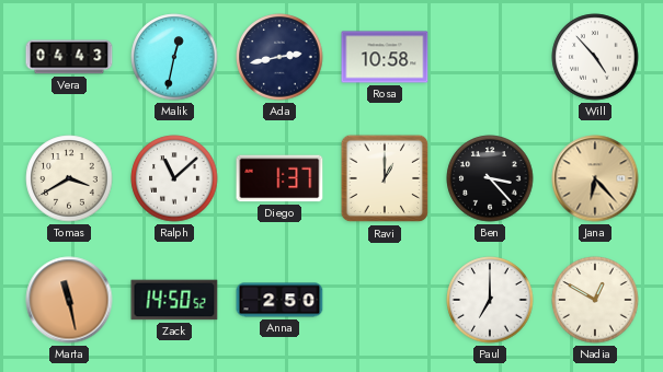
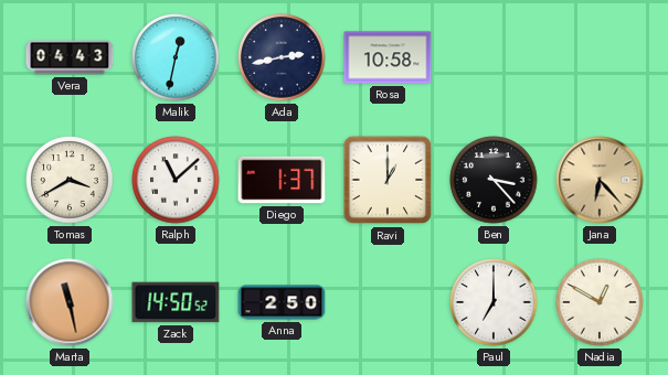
Will: 4:53 -> none (595, 57)
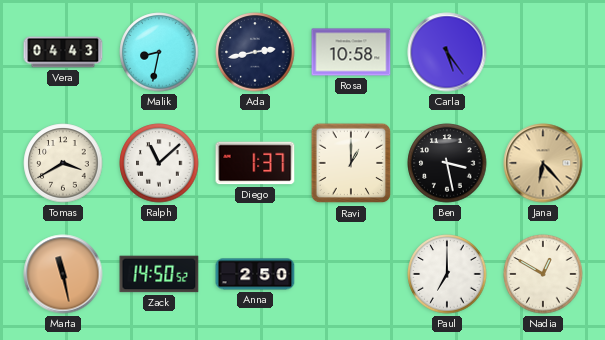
Malik: 12:32 -> 8:32 (159, 52)
Carla: none -> 5:24 (447, 52)
Ben: 3:23 -> 3:28 (447, 163)
